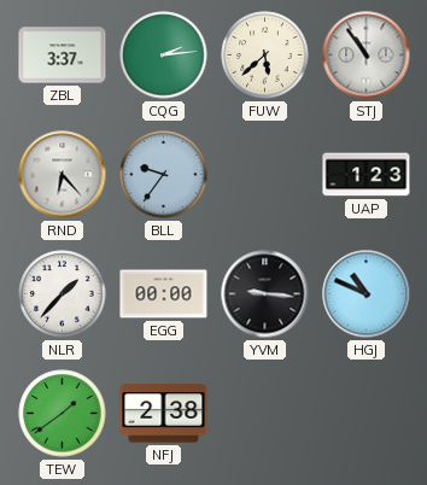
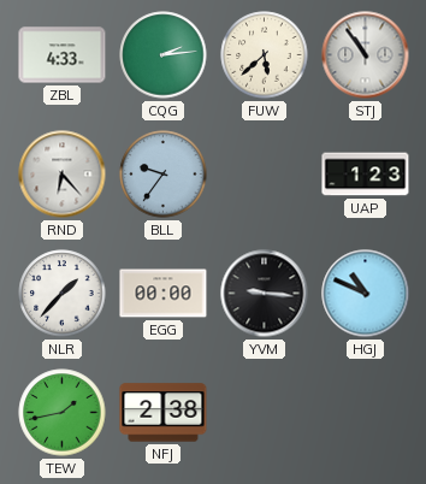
ZBL: 3:37 -> 4:33 (63, 55)
TEW: 1:39 -> 1:43 (63, 413)
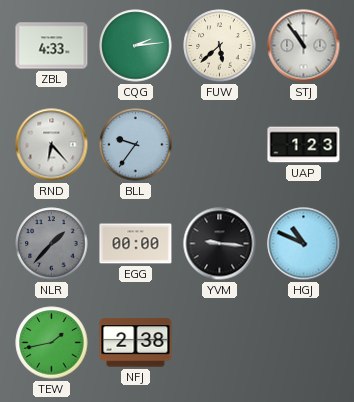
NLR dial: white -> grey (52, 244)
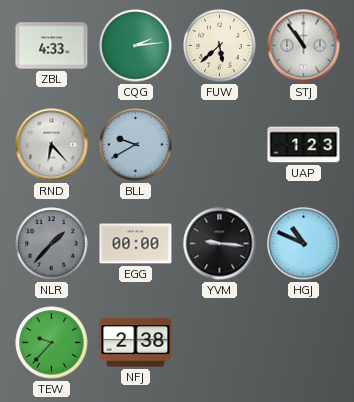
BLL: 9:36 -> 9:40 (136, 145)
TEW: 1:43 -> 9:37 (52, 343)
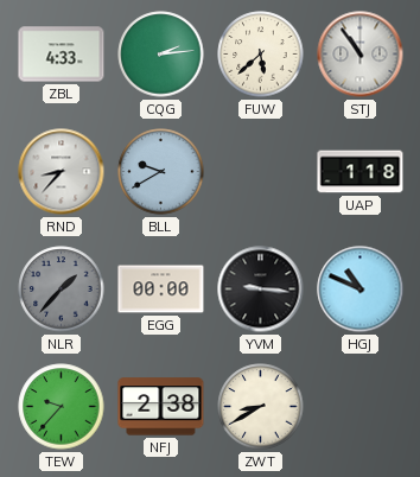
RND: 6:23 -> 8:37 (62, 172)
UAP: 1:23 -> 1:18 (361, 172)
ZWT: none -> 8:40 (261, 407)
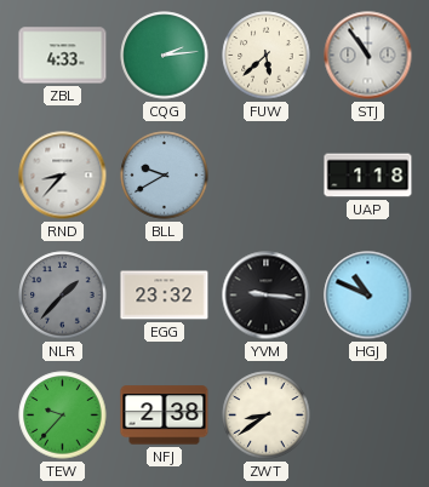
EGG: 00:00 -> 23:32 (165, 296)
ZWT: 8:40 -> 8:39 (267, 416)
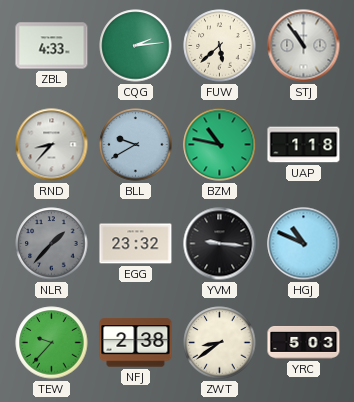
BZM: none -> 10:47 (220, 145)
YRC: none -> 5:03 (304, 343)
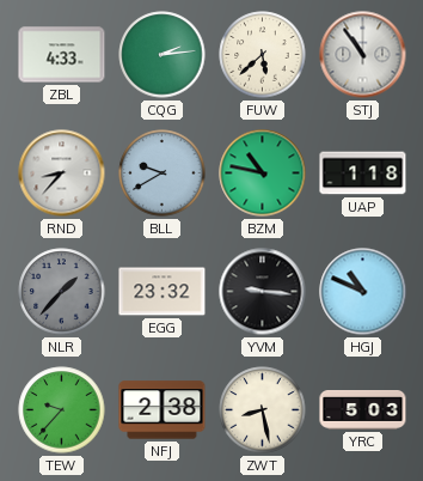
ZWT: 8:39 -> 8:28 (263, 410)
